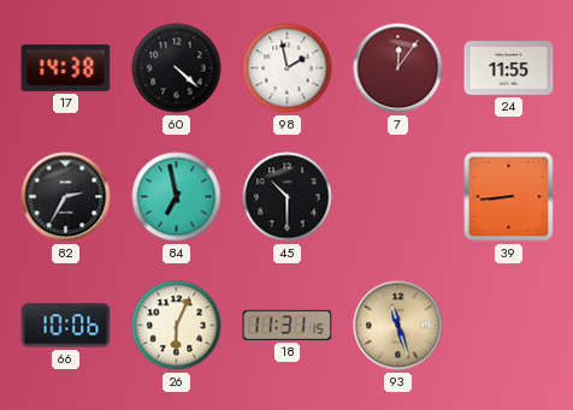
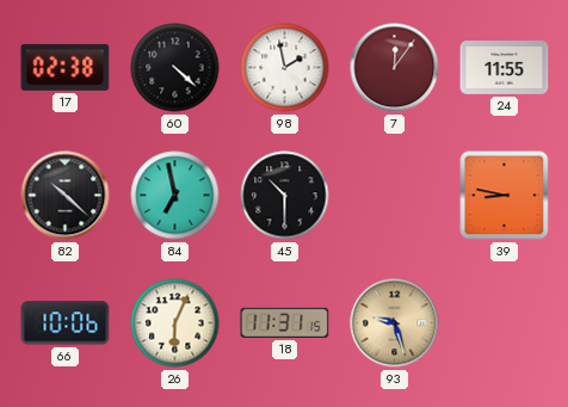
17: 14:38 -> 02:38 (66, 67)
82: 2:35 -> 10:22 (66, 196)
39: 8:44 -> 8:47 (505, 196)
93: 11:27 -> 9:27 (395, 323)
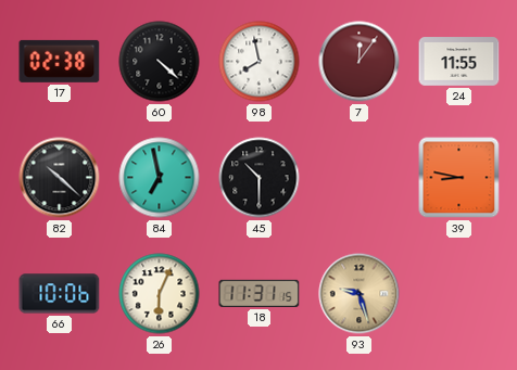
98: 1:58 -> 7:58 (260, 62)
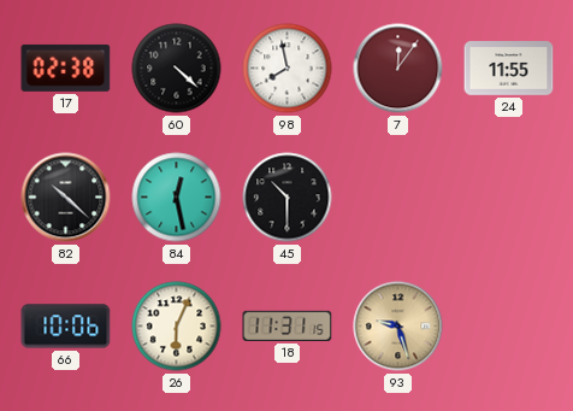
84: 6:58 -> 12:28 (177, 198)
39: 8:47 -> none (459, 178)
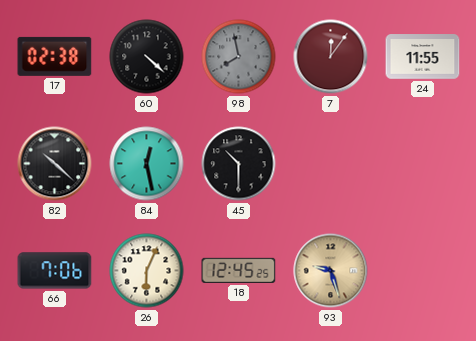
98 dial: white -> grey (239, 57)
66: 10:06 -> 7:06 (55, 271)
18: 11:31 -> 12:45 (239, 270)
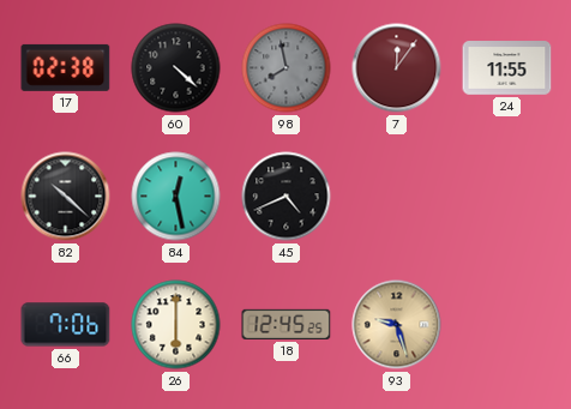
45: 10:30 -> 4:41 (287, 197)
26: 6:04 -> 6:00 (176, 325)
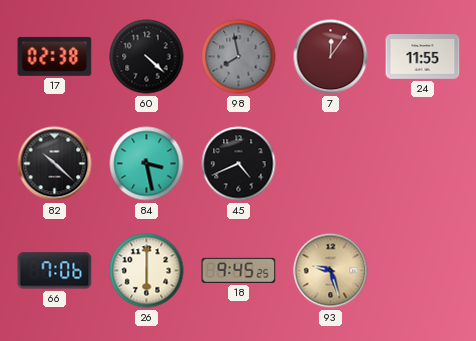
84: 12:28 -> 3:28 (147, 164)
18: 12:45 -> 9:45 (239, 270)
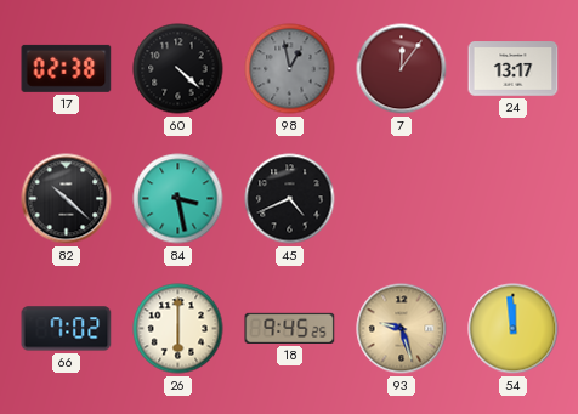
98: 7:58 -> 12:58 (290, 69)
24: 11:55 -> 13:17 (514, 69)
66: 7:06 -> 7:02 (67, 329)
54: none -> 11:59 (514, 329)
